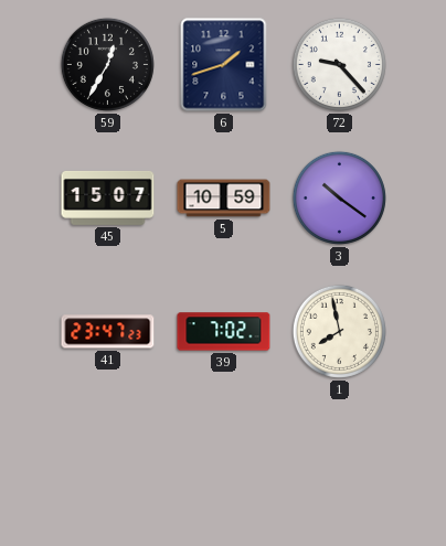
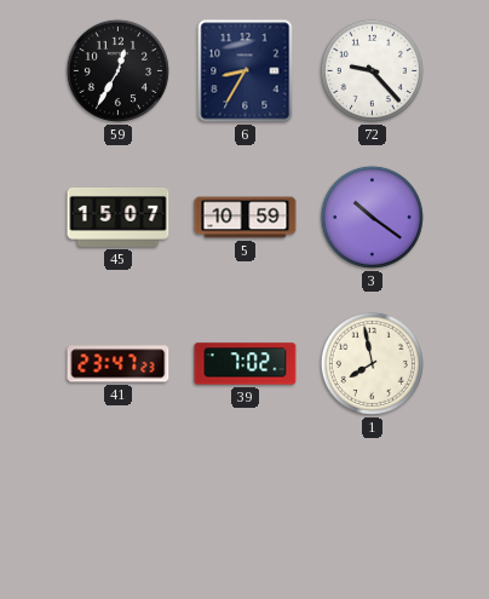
6: 1:42 -> 8:35 (246, 71)
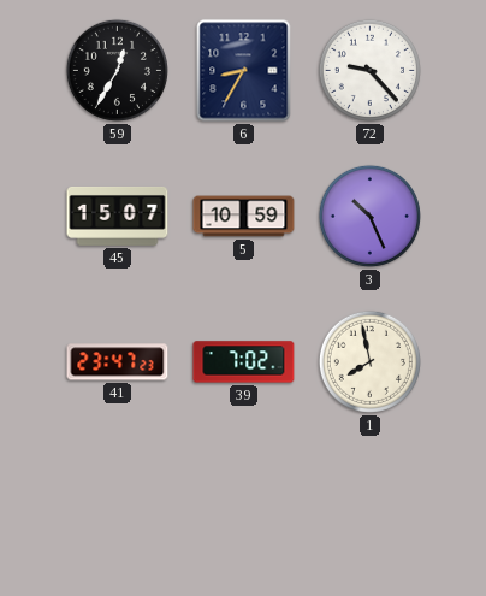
3: 10:21 -> 10:26 (369, 216)
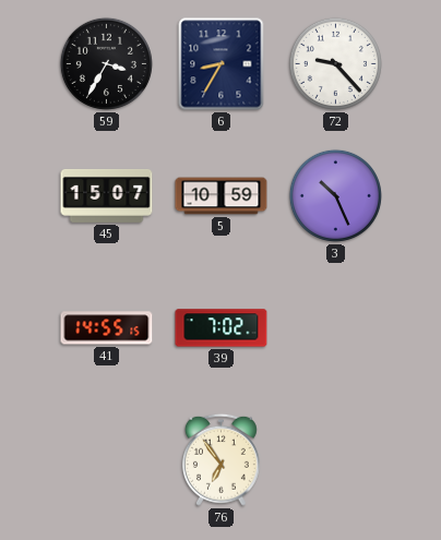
59: 12:35 -> 3:35 (106, 63)
41: 23:47 -> 14:55 (107, 328)
1: 7:58 -> none (369, 361)
76: none -> 6:54 (221, 459)
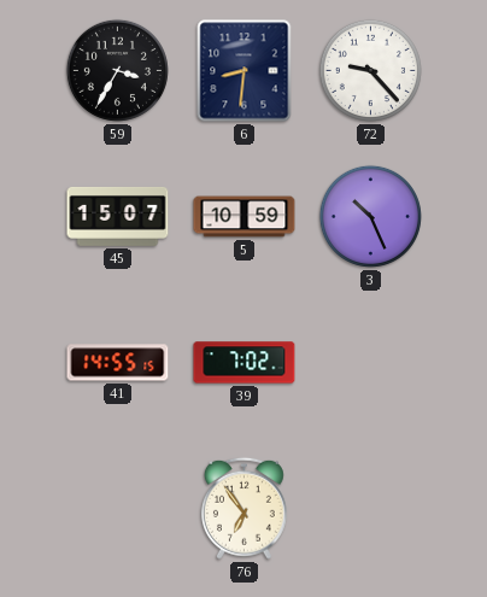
6: 8:35 -> 8:31 (245, 71)
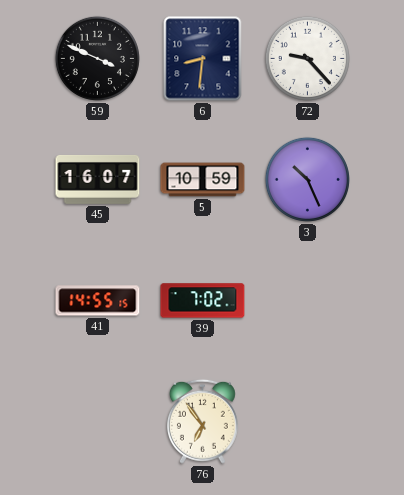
59: 3:35 -> 3:49 (97, 58)
45: 15:07 -> 16:07 (98, 180)
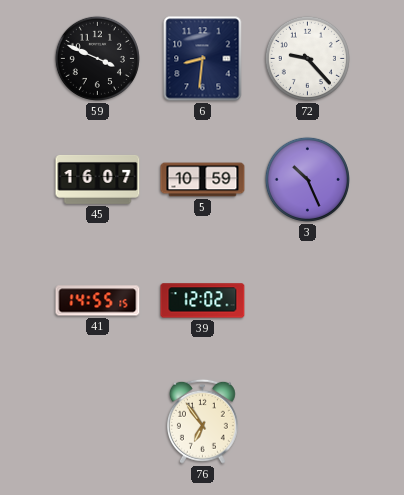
39: 7:02 -> 12:02 (203, 301)
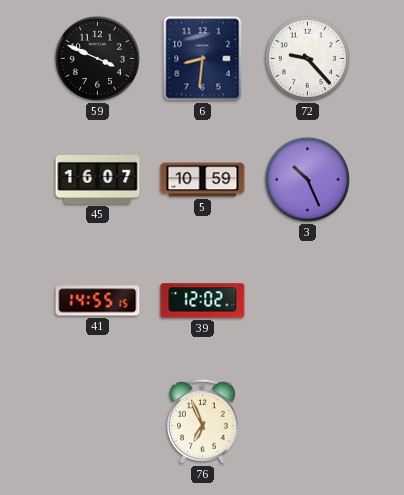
76: 6:54 -> 6:56 (202, 421)
